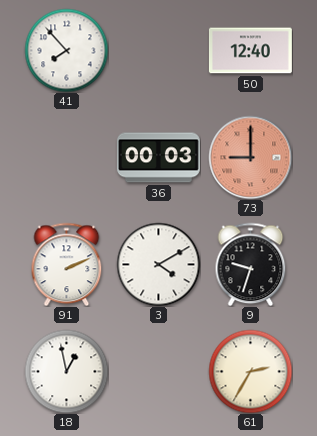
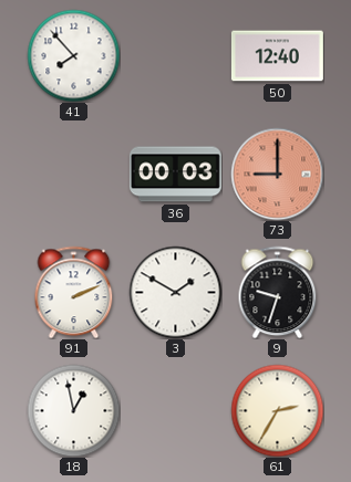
3: 4:10 -> 1:50 (175, 292)
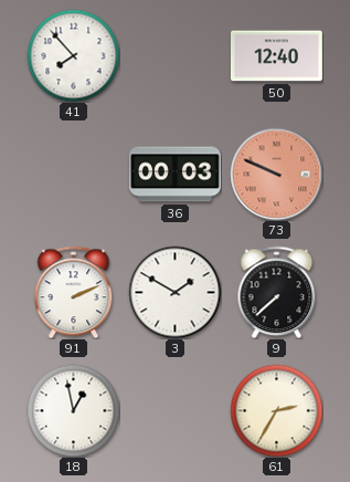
73: 9:00 -> 9:49 (276, 174)
9: 9:33 -> 7:38 (277, 292)
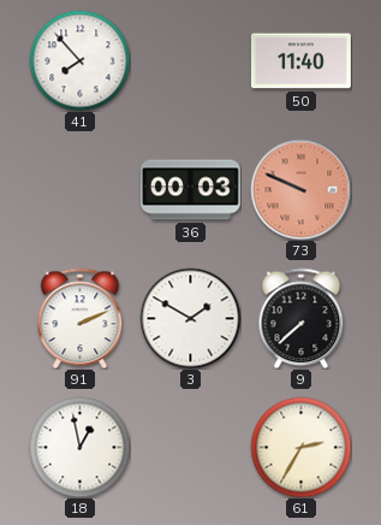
50: 12:40 -> 11:40 (300, 61)
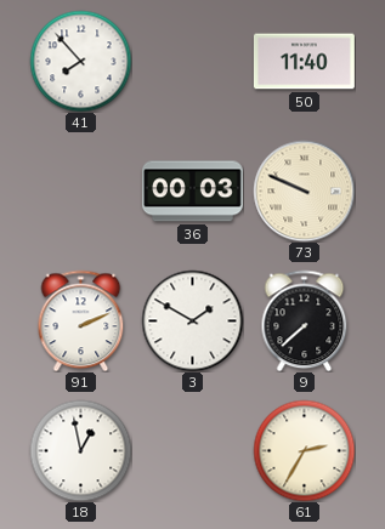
73 dial: salmon -> cream (304, 190)
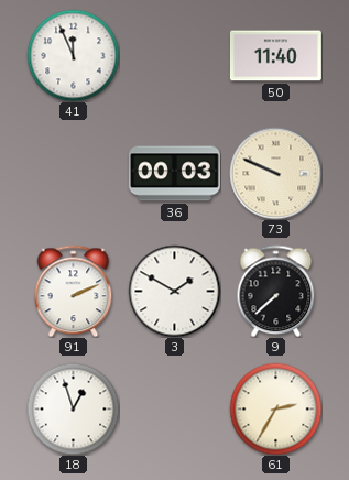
41: 7:53 -> 11:56 (73, 55)
18: 12:58 -> 12:57 (73, 408)
